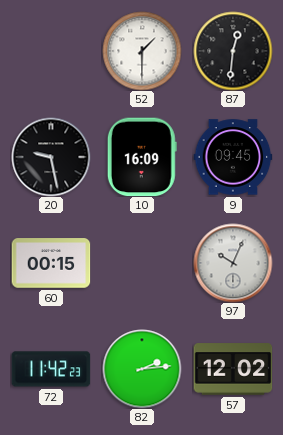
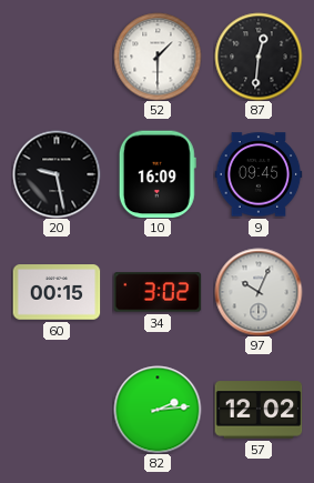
34: none -> 3:02 (158, 292)
72: 11:42 -> none (51, 369)
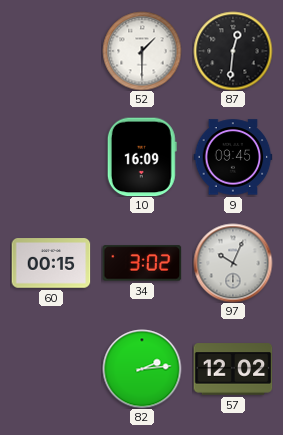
20: 9:28 -> none (57, 174)
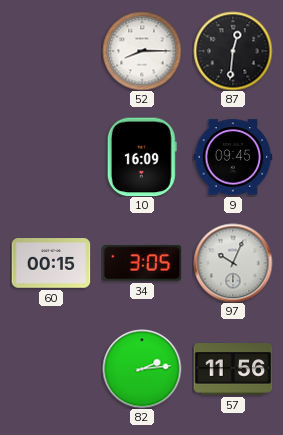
52: 1:30 -> 8:15 (142, 51)
34: 3:02 -> 3:05 (142, 263)
57: 12:02 -> 11:56 (233, 369)
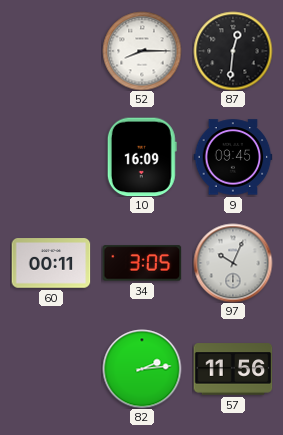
60: 00:15 -> 00:11 (51, 263)
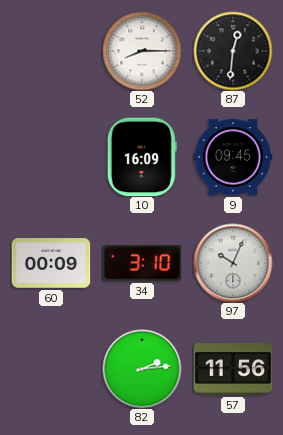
60: 00:11 -> 00:09 (51, 263)
34: 3:05 -> 3:10 (142, 263)
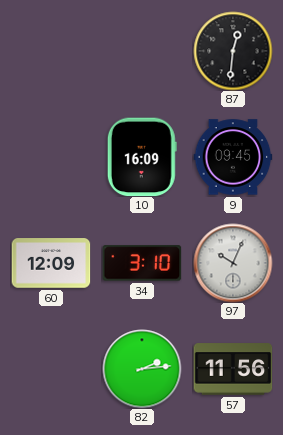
52: 8:15 -> none (142, 51)
60: 00:09 -> 12:09 (51, 263)
